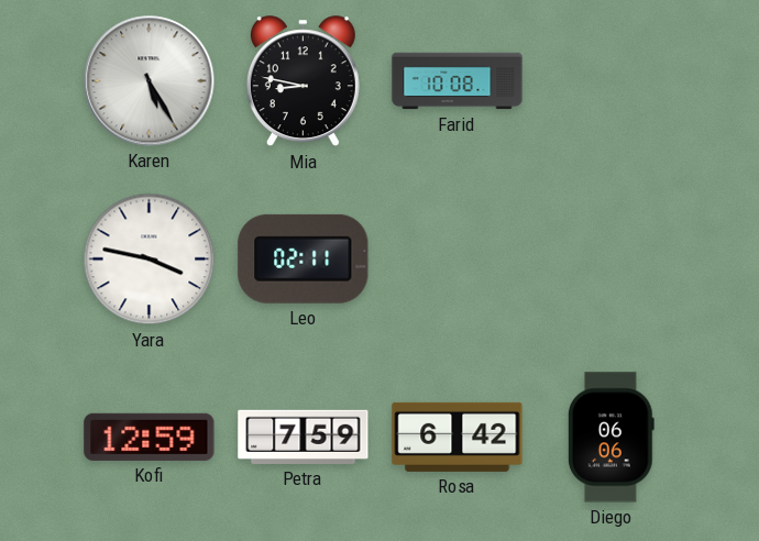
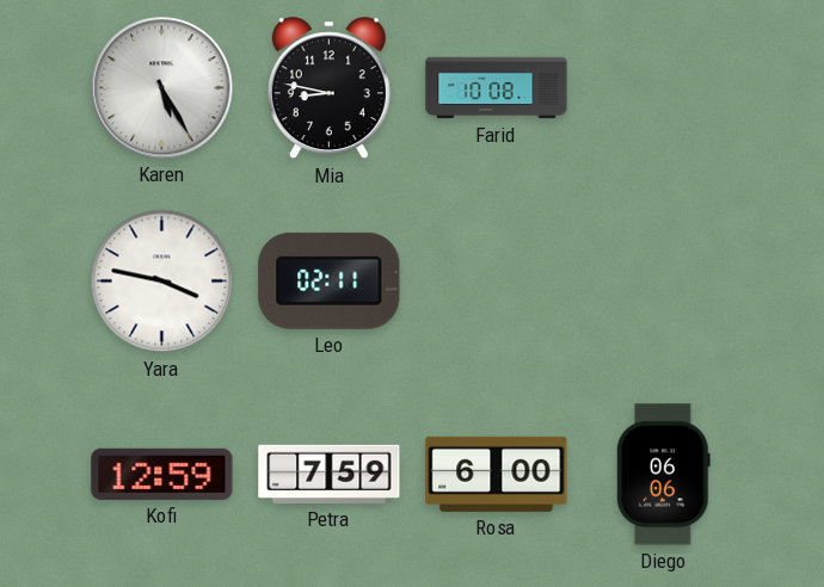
Rosa: 6:42 -> 6:00 (497, 474)
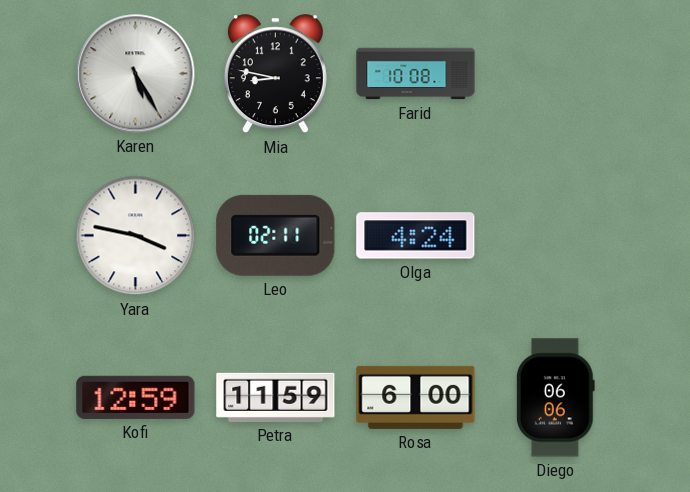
Olga: none -> 4:24 (416, 236)
Petra: 7:59 -> 11:59 (276, 397)
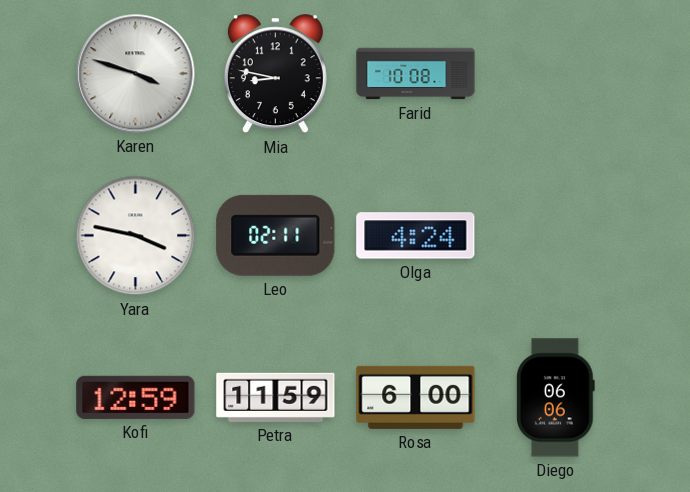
Karen: 5:25 -> 3:48 (136, 74)
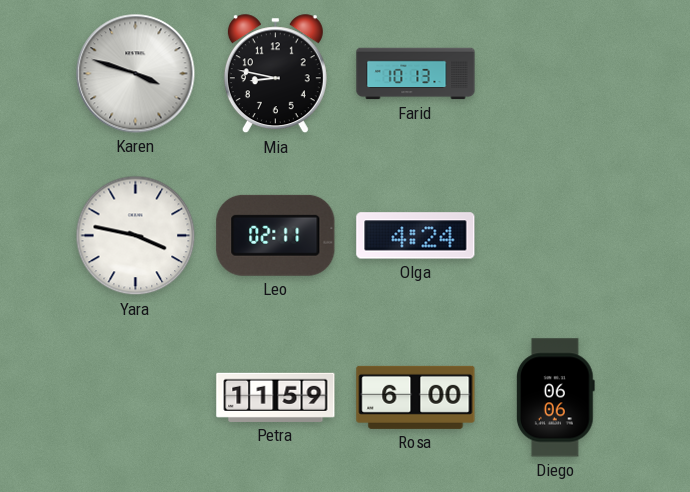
Farid: 10:08 -> 10:13 (416, 74)
Kofi: 12:59 -> none (136, 397)
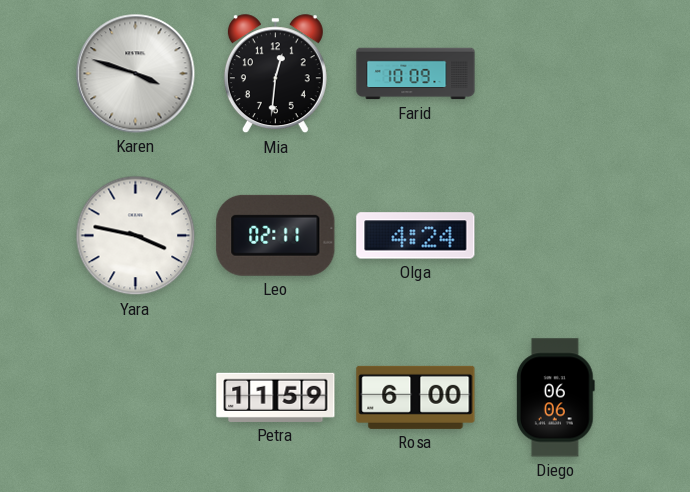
Mia: 8:47 -> 12:31 (275, 74)
Farid: 10:13 -> 10:09 (416, 74)
